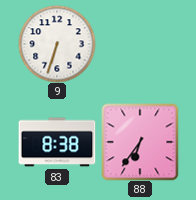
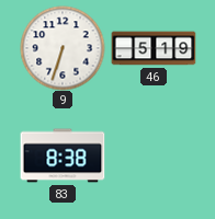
46: none -> 5:19 (154, 48)
88: 6:36 -> none (140, 142)
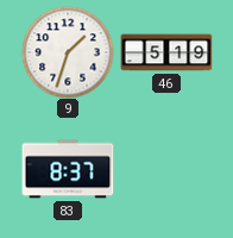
9: 6:33 -> 1:33 (68, 52)
83: 8:38 -> 8:37 (68, 169)
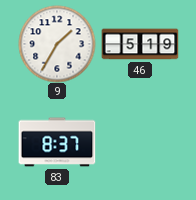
9: 1:33 -> 1:35 (57, 44)
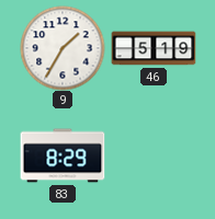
83: 8:37 -> 8:29 (63, 155)
